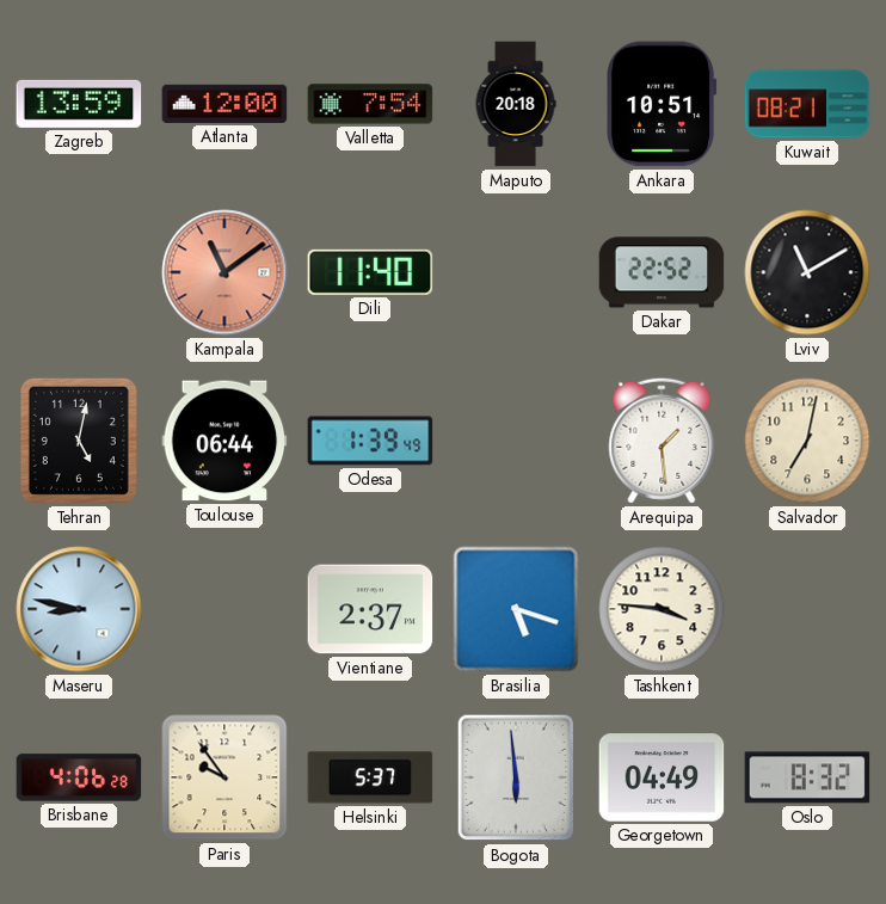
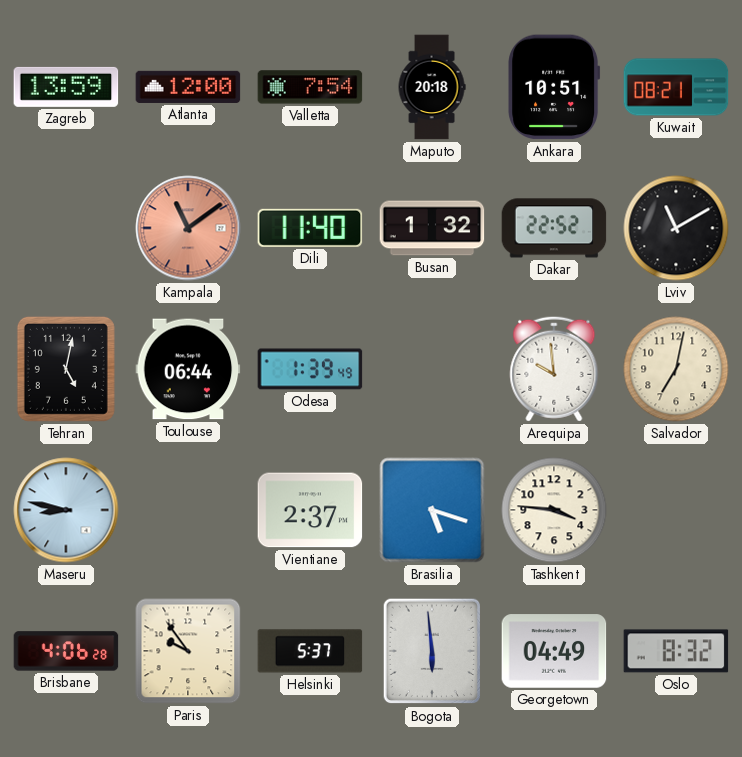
Busan: none -> 1:32 (432, 228)
Arequipa: 1:29 -> 9:59 (554, 369)
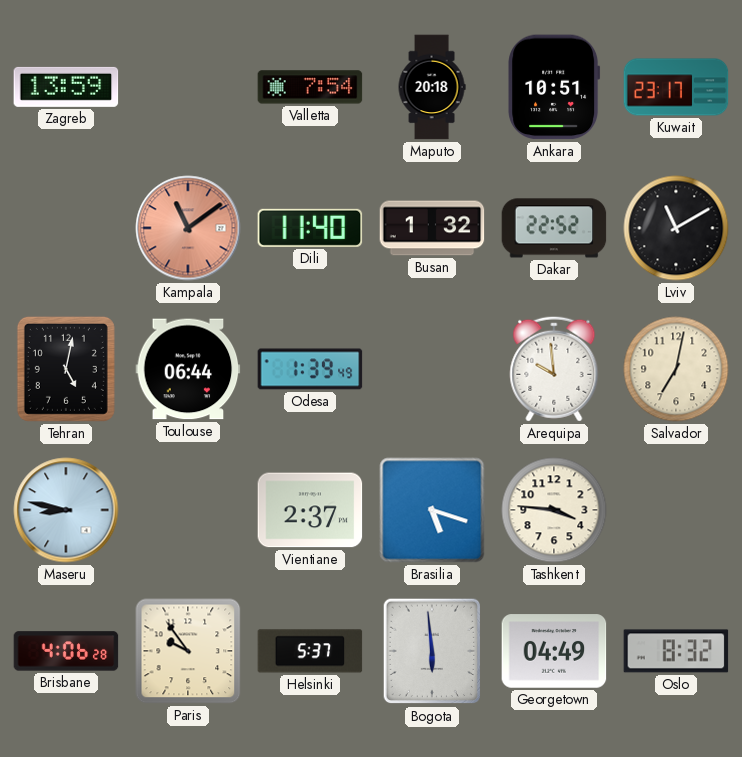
Atlanta: 12:00 -> none (188, 87)
Kuwait: 08:21 -> 23:17 (676, 87)
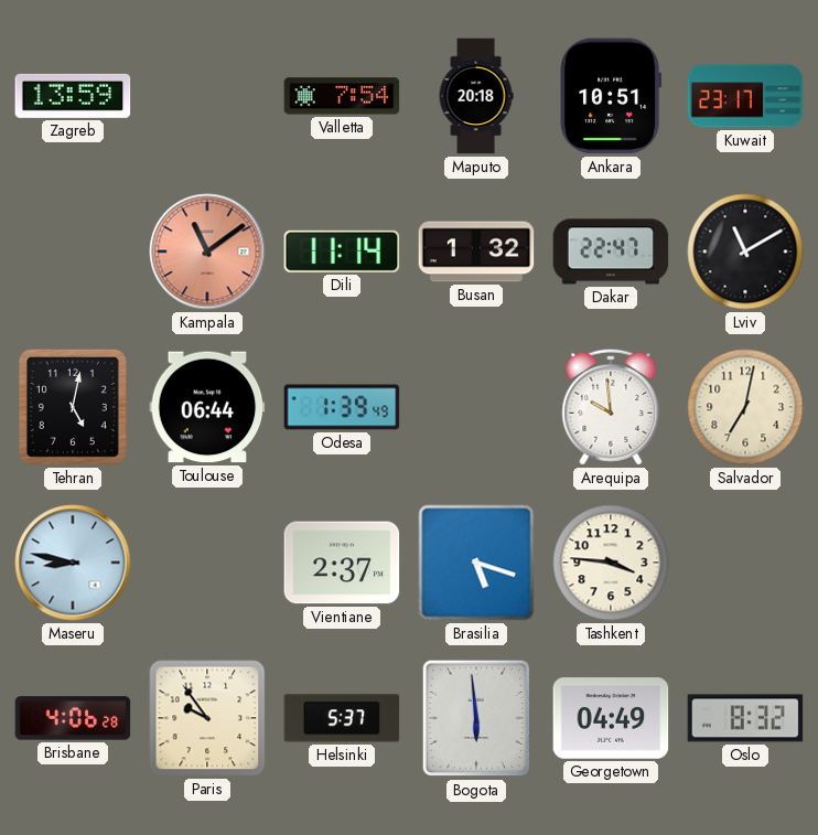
Dili: 11:40 -> 11:14 (342, 251)
Dakar: 22:52 -> 22:47 (611, 251)
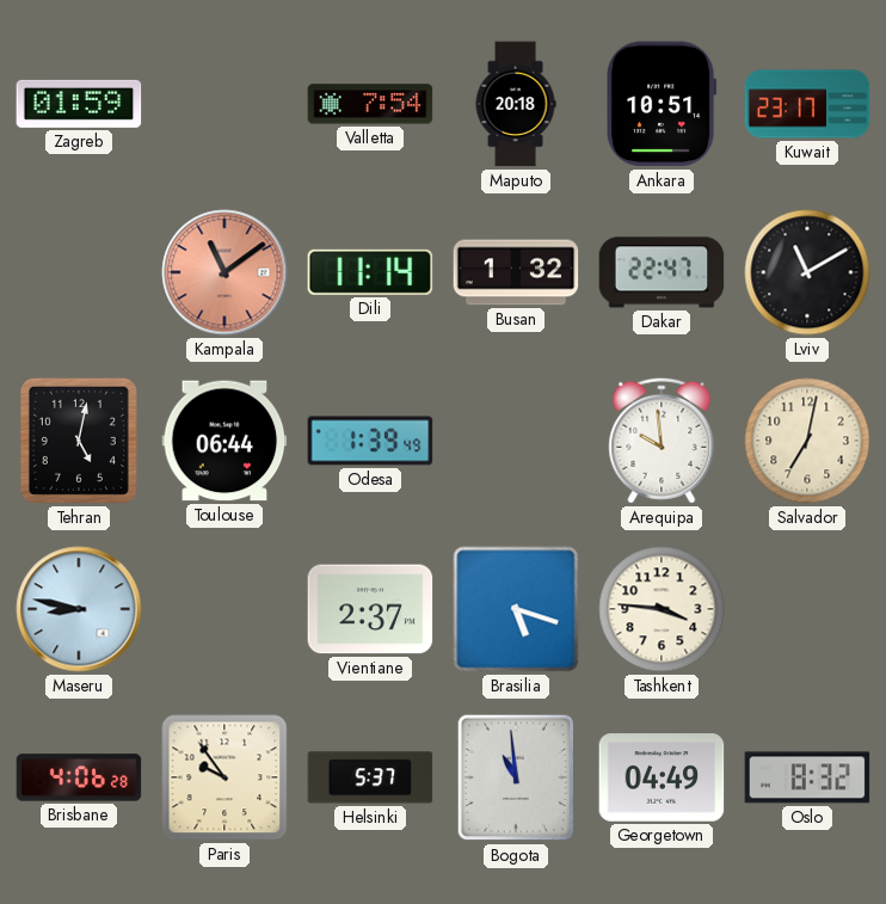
Zagreb: 13:59 -> 01:59 (79, 104)
Bogota: 5:59 -> 10:59 (516, 777)
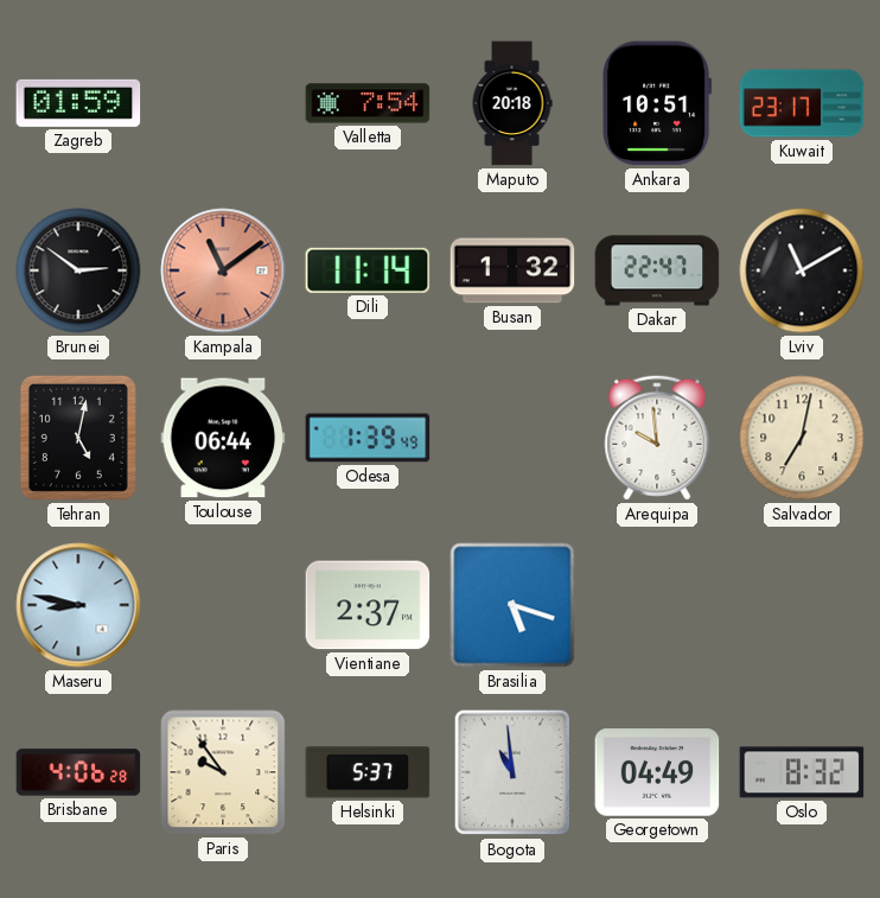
Brunei: none -> 2:51 (78, 270)
Tashkent: 3:46 -> none (662, 609)
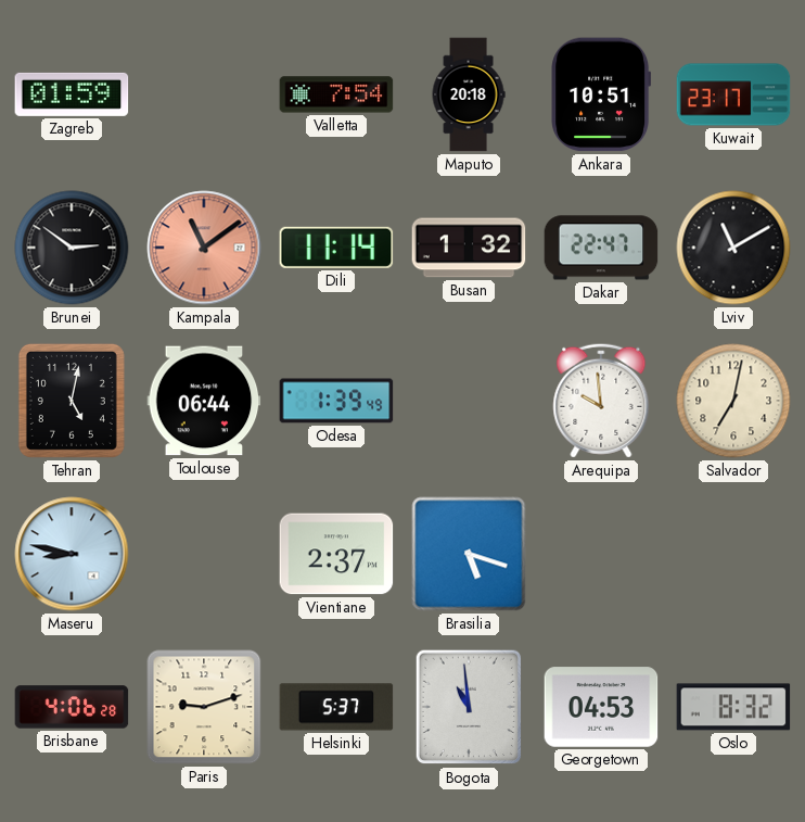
Paris: 9:54 -> 9:12 (204, 707)
Georgetown: 04:49 -> 04:53 (601, 707)
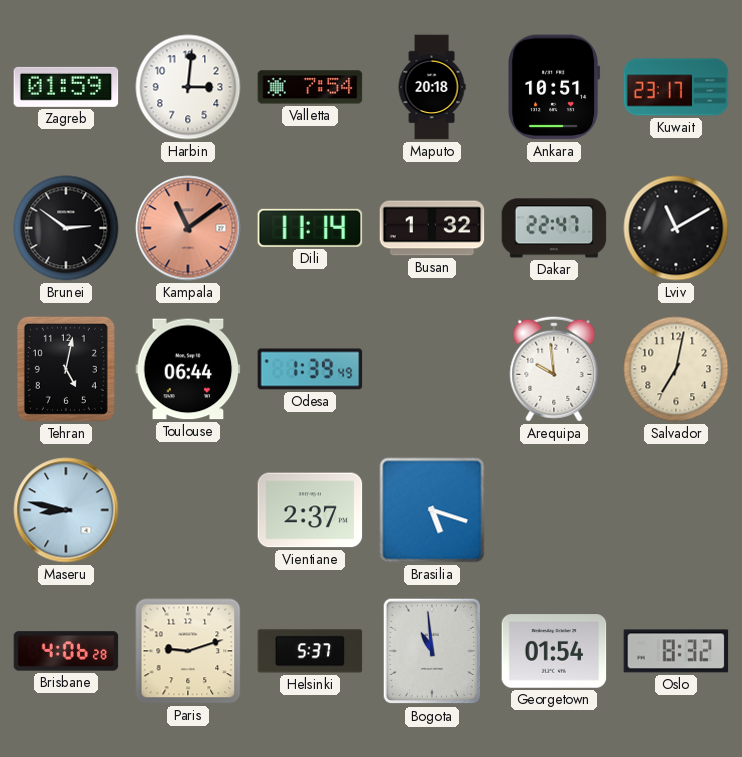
Harbin: none -> 3:01 (188, 87)
Georgetown: 04:53 -> 01:54 (554, 651)
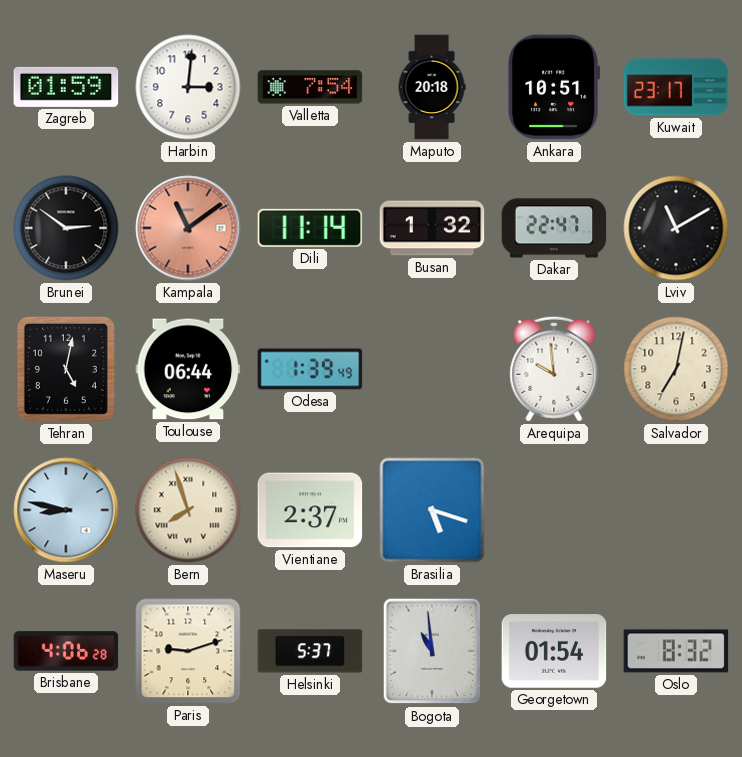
Bern: none -> 7:57 (188, 510)
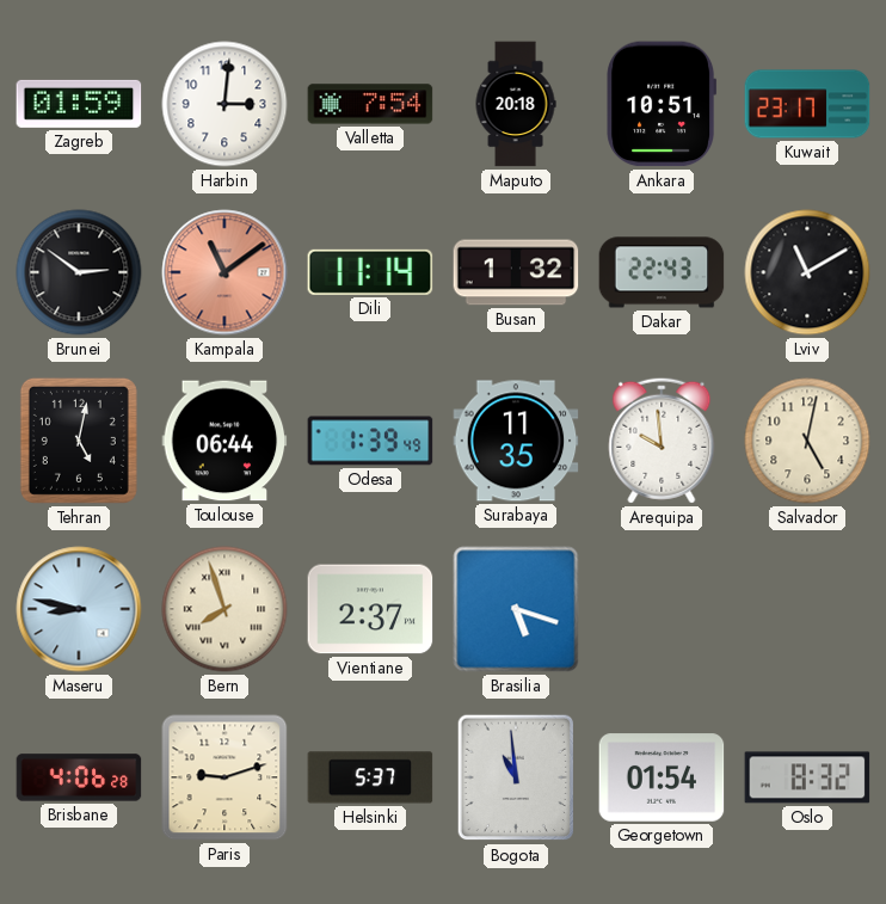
Dakar: 22:47 -> 22:43 (662, 272)
Surabaya: none -> 11:35 (516, 441)
Salvador: 7:02 -> 5:02 (807, 441)
